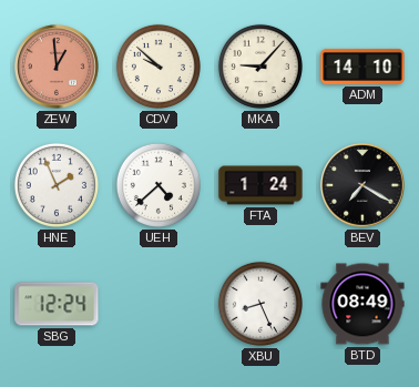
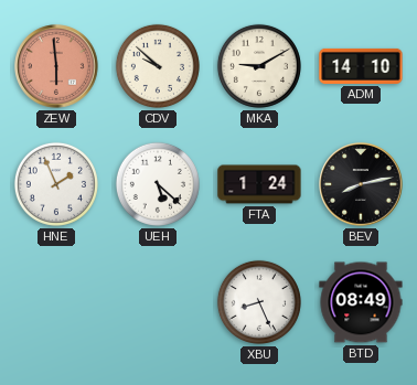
ZEW: 12:59 -> 5:59 (56, 66)
MKA: 9:07 -> 9:10 (259, 66)
UEH: 4:38 -> 5:22 (158, 184)
BEV: 7:20 -> 8:13 (361, 184)
SBG: 12:24 -> none (57, 304)
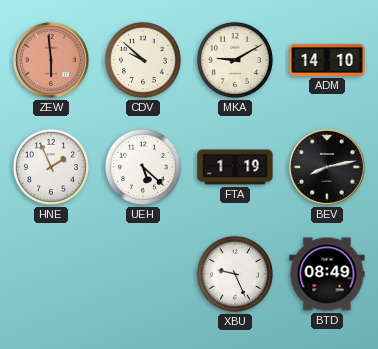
FTA: 1:24 -> 1:19 (235, 167)
XBU: 8:26 -> 9:26 (235, 274)
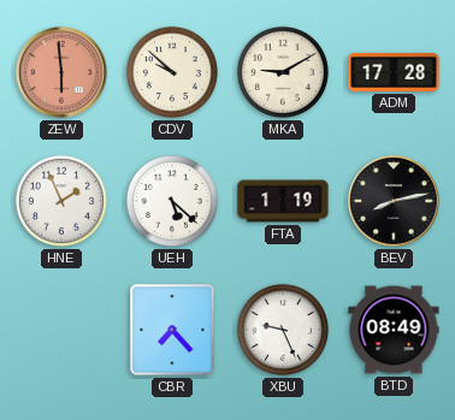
ADM: 14:10 -> 17:28 (394, 72)
CBR: none -> 7:23 (172, 330)
